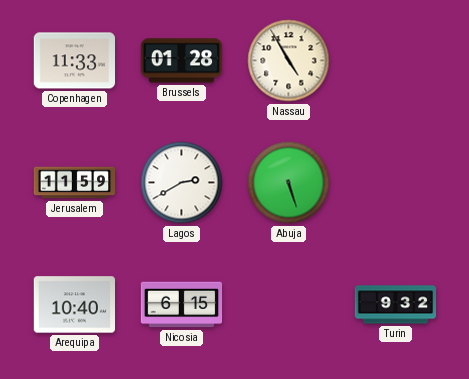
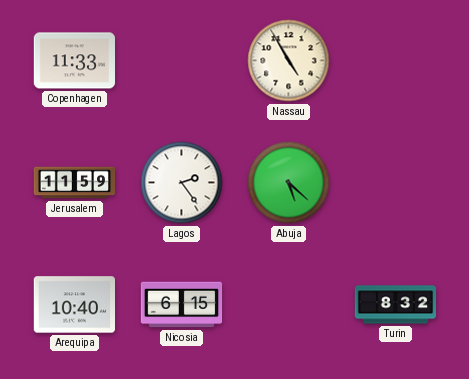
Brussels: 01:28 -> none (182, 61)
Lagos: 2:40 -> 2:24 (182, 183)
Abuja: 5:27 -> 5:22 (289, 183)
Turin: 9:32 -> 8:32 (396, 305)
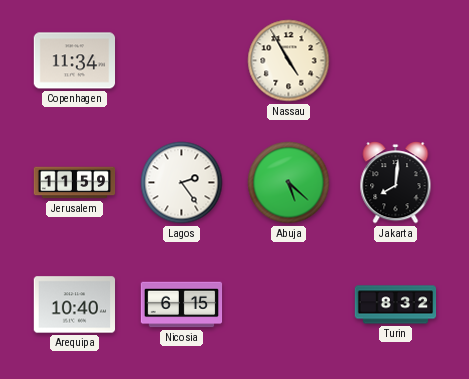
Copenhagen: 11:33 -> 11:34 (75, 61)
Jakarta: none -> 8:01 (396, 183)
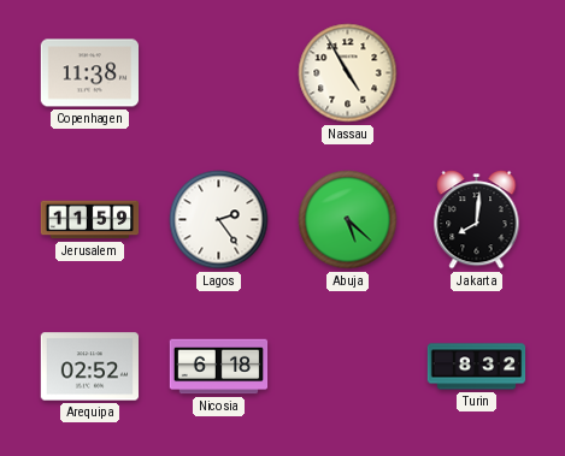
Copenhagen: 11:34 -> 11:38 (90, 73)
Arequipa: 10:40 -> 02:52 (90, 367)
Nicosia: 6:15 -> 6:18 (219, 367)
